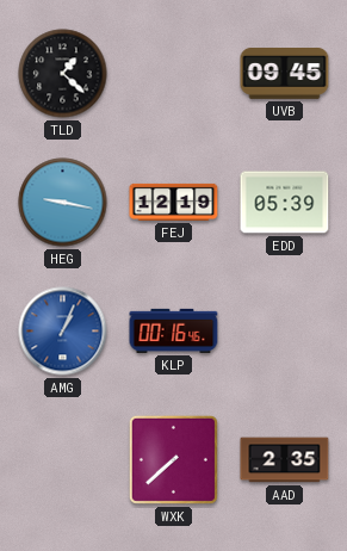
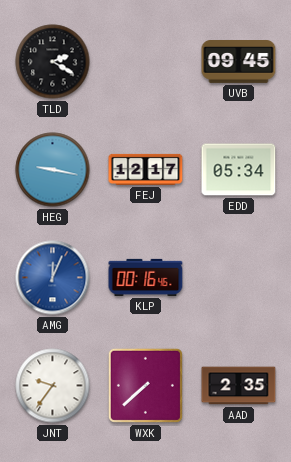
TLD: 1:22 -> 2:20 (53, 62)
FEJ: 12:19 -> 12:17 (146, 169)
EDD: 05:39 -> 05:34 (239, 170)
AMG: 1:04 -> 12:04 (53, 278)
JNT: none -> 9:36 (53, 386)
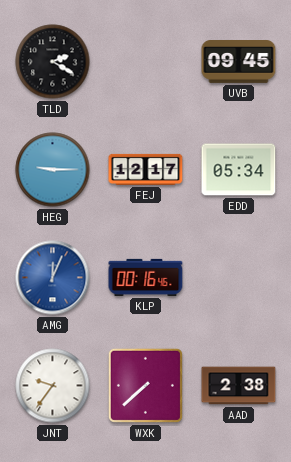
HEG: 9:17 -> 9:15 (53, 170)
AAD: 2:35 -> 2:38 (239, 386)
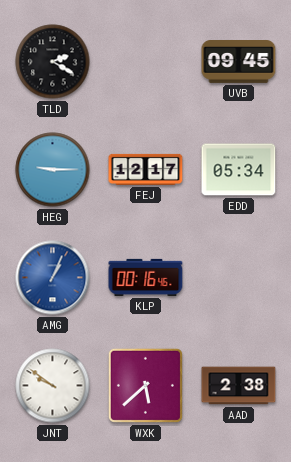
AMG: 12:04 -> 1:04 (53, 278)
JNT: 9:36 -> 9:51 (53, 386)
WXK: 7:38 -> 5:38 (145, 385)
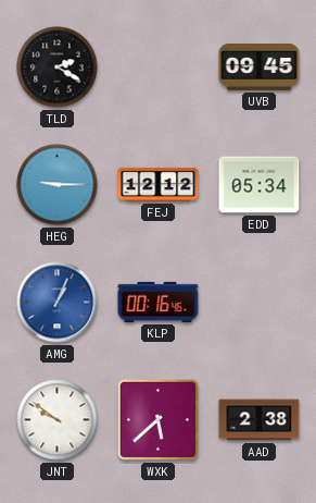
FEJ: 12:17 -> 12:12 (159, 184)
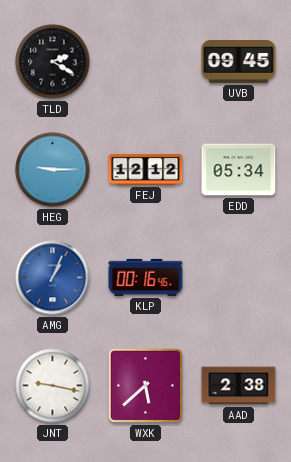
JNT: 9:51 -> 9:17 (53, 386)
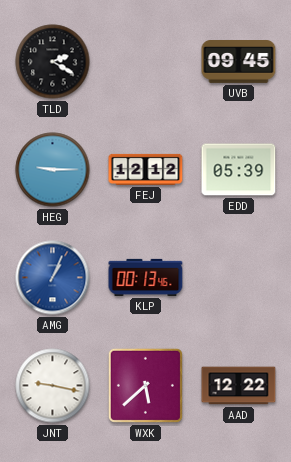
EDD: 05:34 -> 05:39 (239, 170)
KLP: 00:16 -> 00:13 (146, 277)
AAD: 2:38 -> 12:22 (239, 386)
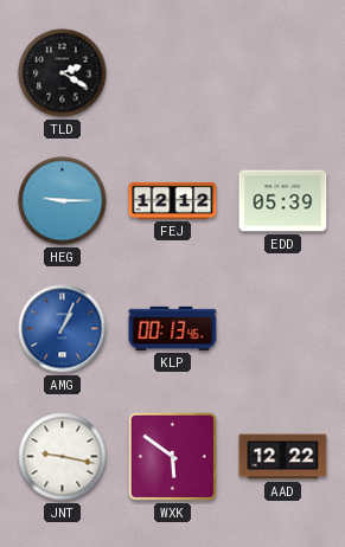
UVB: 09:45 -> none (239, 62)
WXK: 5:38 -> 5:51 (172, 456)
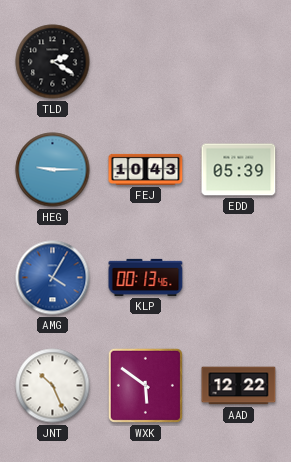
FEJ: 12:12 -> 10:43 (146, 169)
AMG: 1:04 -> 4:05 (53, 278)
JNT: 9:17 -> 10:26 (53, 386)
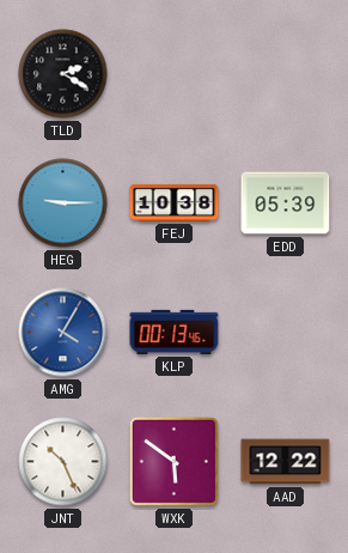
FEJ: 10:43 -> 10:38 (175, 202)
